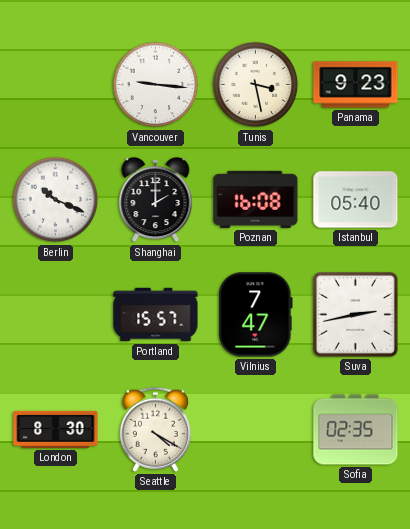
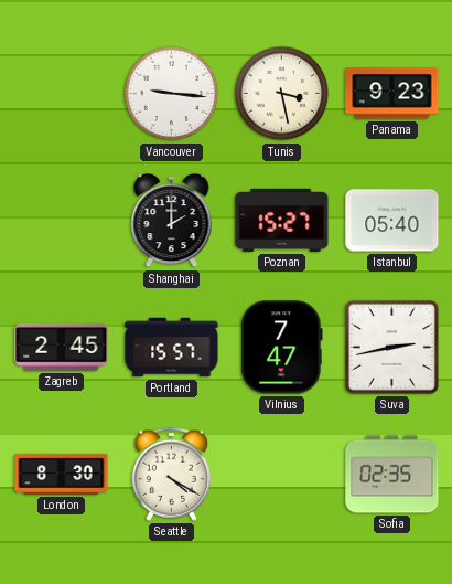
Berlin: 10:19 -> none (56, 200)
Poznan: 16:08 -> 15:27 (282, 220)
Zagreb: none -> 2:45 (62, 347)
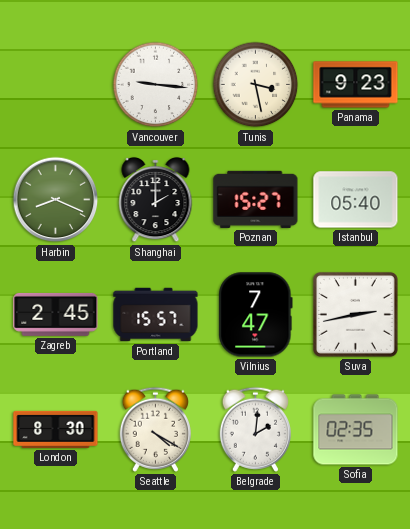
Harbin: none -> 8:19 (56, 200)
Belgrade: none -> 2:01 (255, 429)
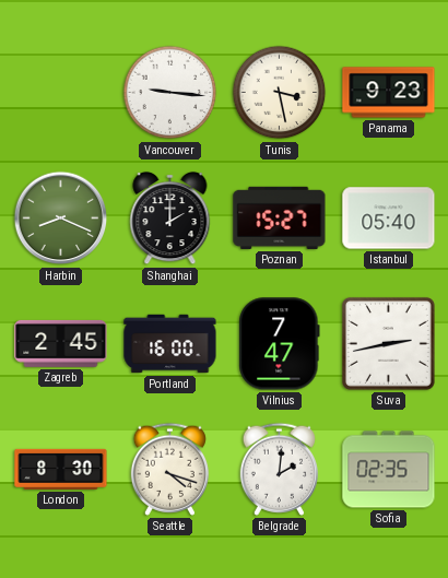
Portland: 15:57 -> 16:00 (170, 344)
Seattle: 4:20 -> 4:18 (169, 469)
